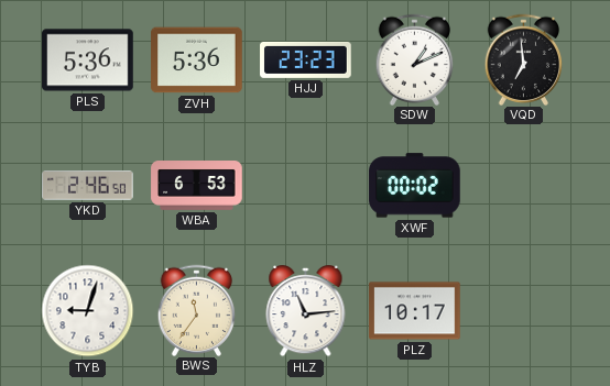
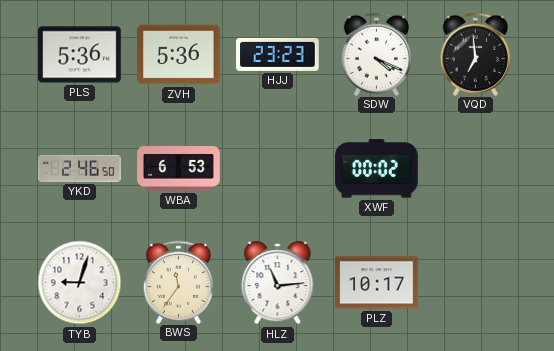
SDW: 1:11 -> 4:19 (377, 54)
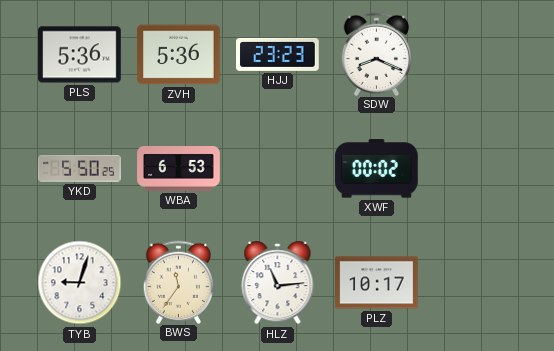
SDW: 4:19 -> 8:19 (377, 54)
VQD: 6:59 -> none (476, 54)
YKD: 2:46 -> 5:50 (80, 169)
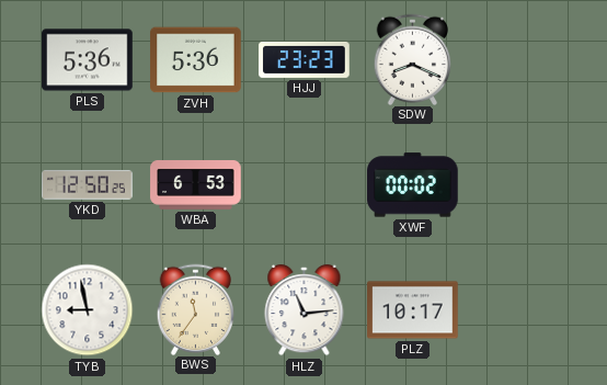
YKD: 5:50 -> 12:50 (88, 185)
TYB: 9:03 -> 8:58 (88, 310)
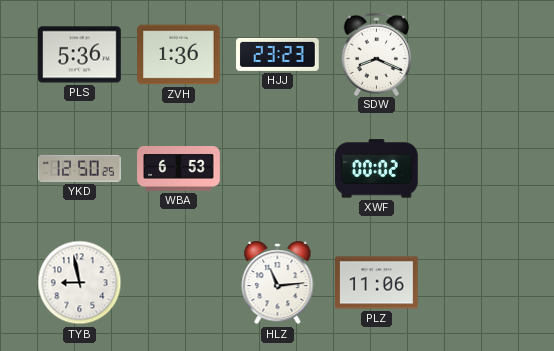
ZVH: 5:36 -> 1:36 (179, 55)
BWS: 11:36 -> none (196, 309)
PLZ: 10:17 -> 11:06 (377, 283)
